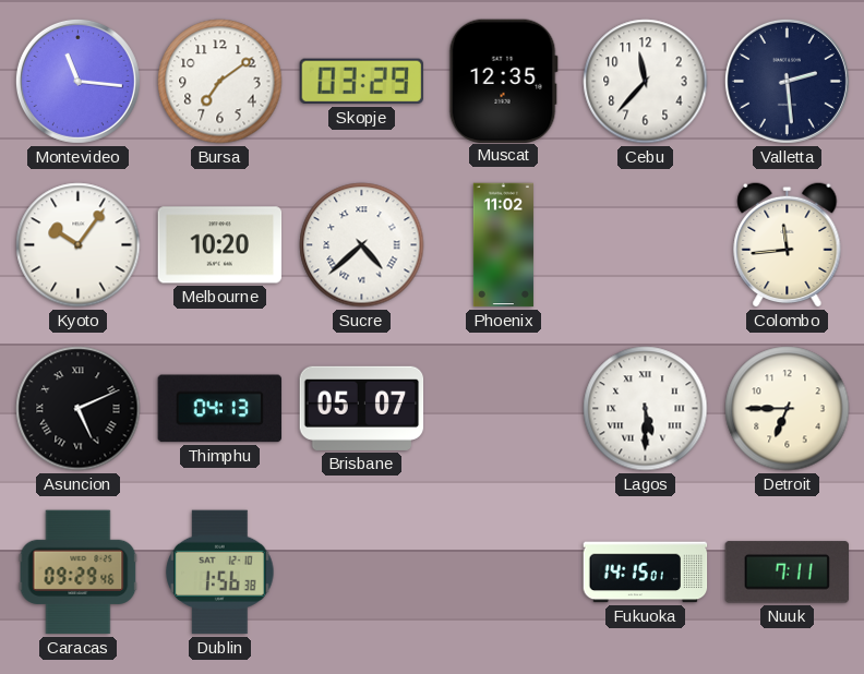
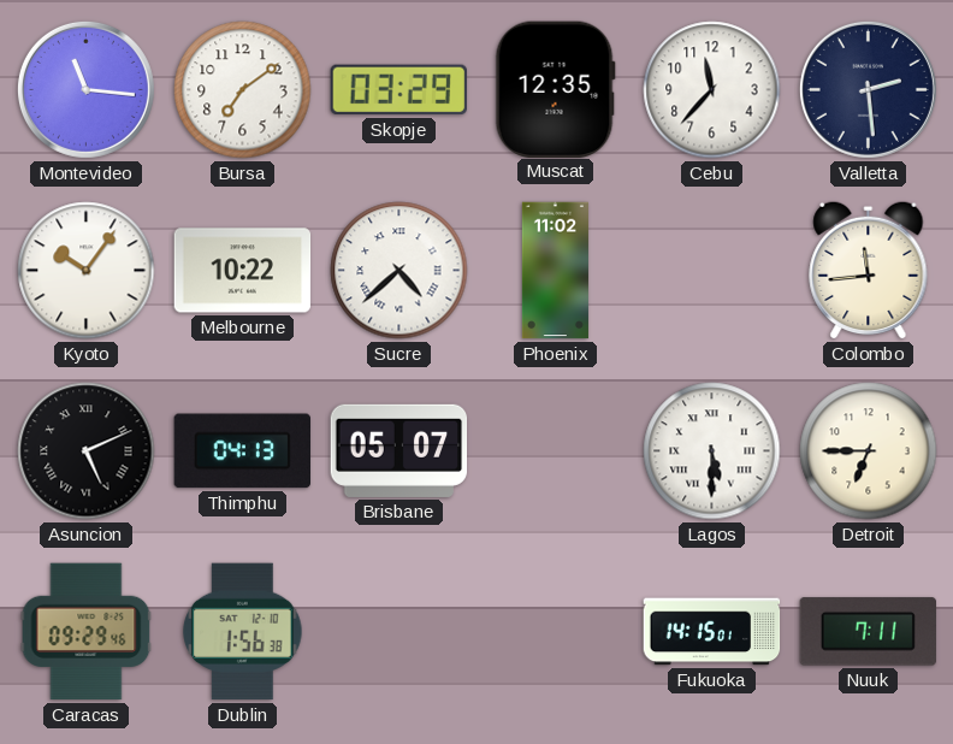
Melbourne: 10:20 -> 10:22 (243, 271)
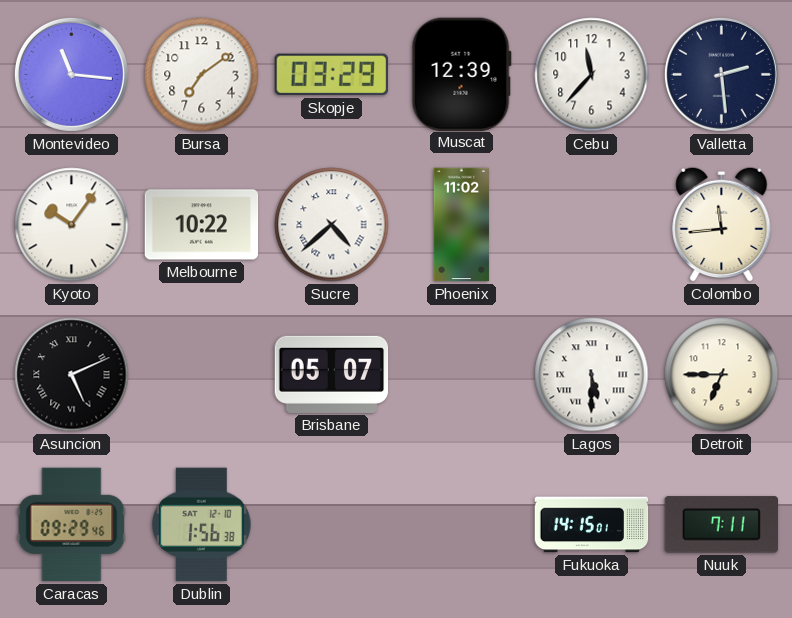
Muscat: 12:35 -> 12:39 (461, 74)
Thimphu: 04:13 -> none (242, 451)
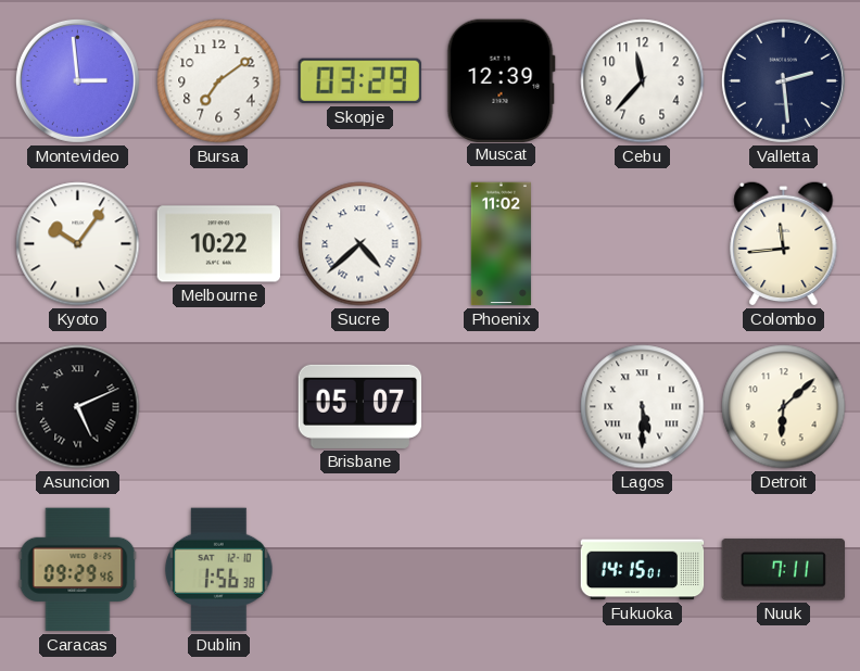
Montevideo: 11:16 -> 2:59 (77, 80)
Detroit: 6:45 -> 6:08 (784, 407)
